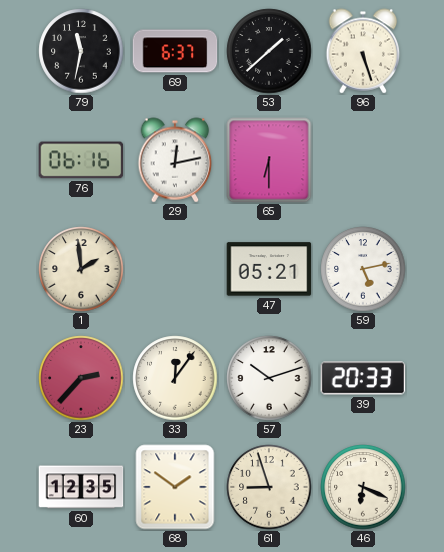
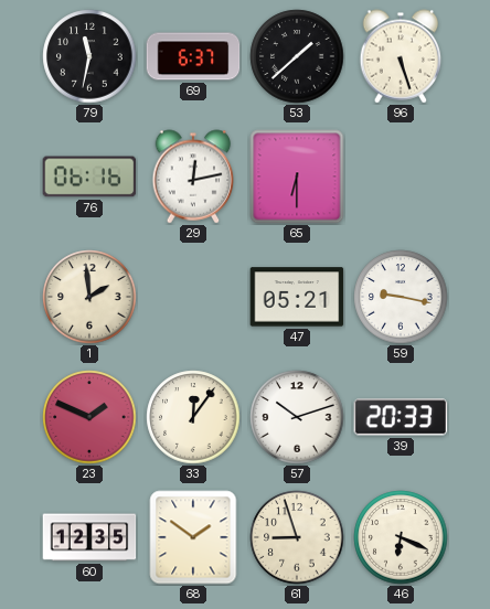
59: 5:13 -> 9:17 (401, 297)
23: 2:37 -> 1:49 (89, 417)
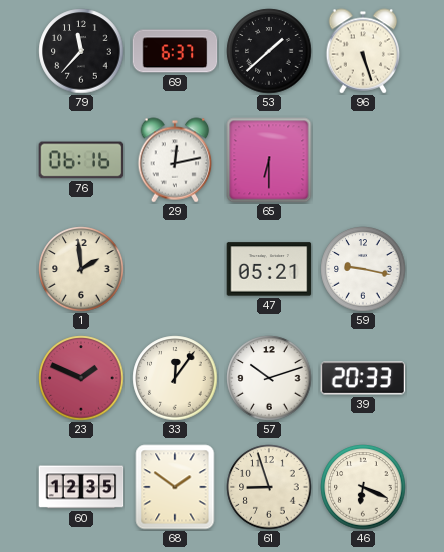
79: 11:32 -> 11:37 (81, 51)
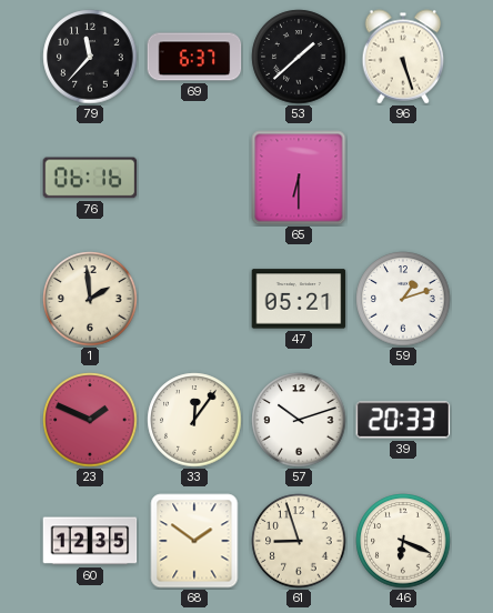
29: 12:13 -> none (175, 160)
59: 9:17 -> 1:12 (403, 299)
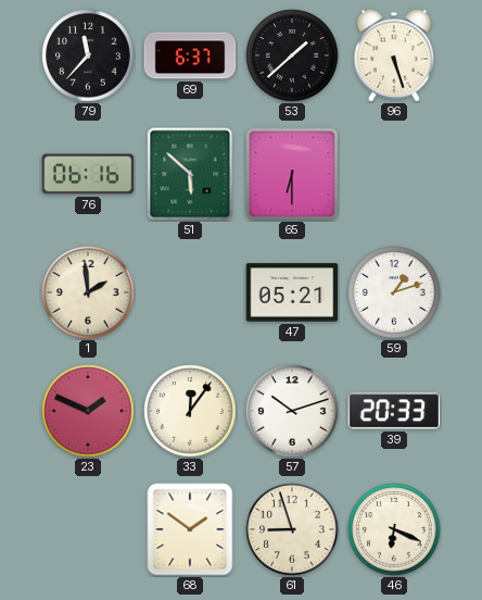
51: none -> 5:52 (190, 174)
60: 12:35 -> none (90, 541)
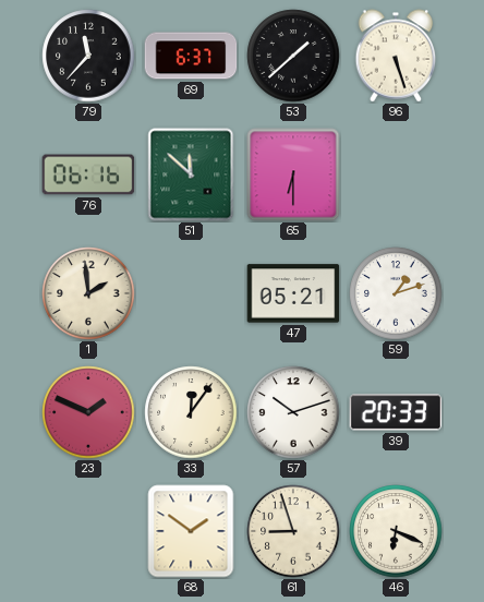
51: 5:52 -> 11:52 (191, 174)
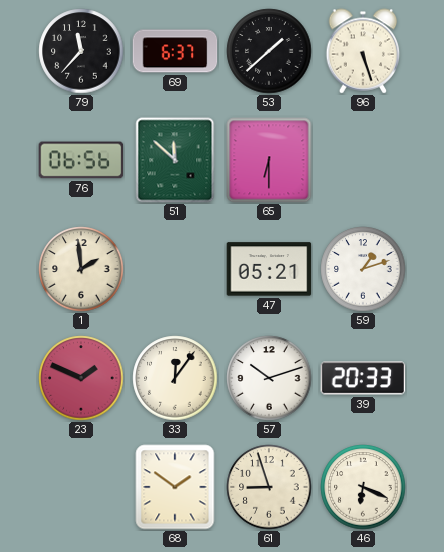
76: 06:16 -> 06:56 (81, 160)
